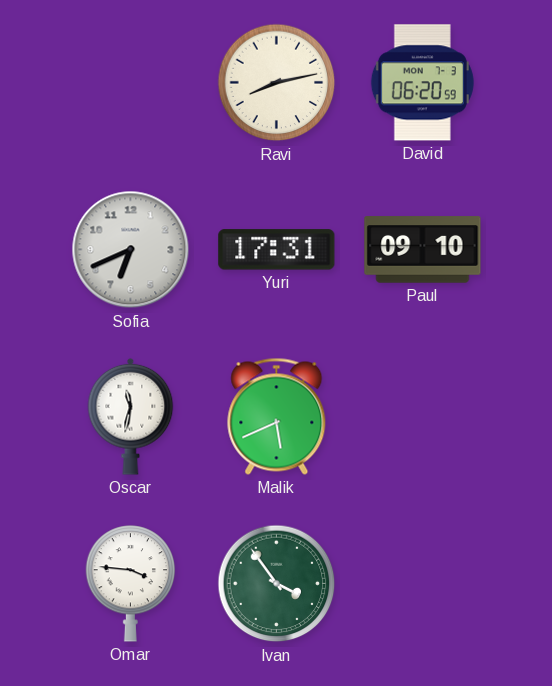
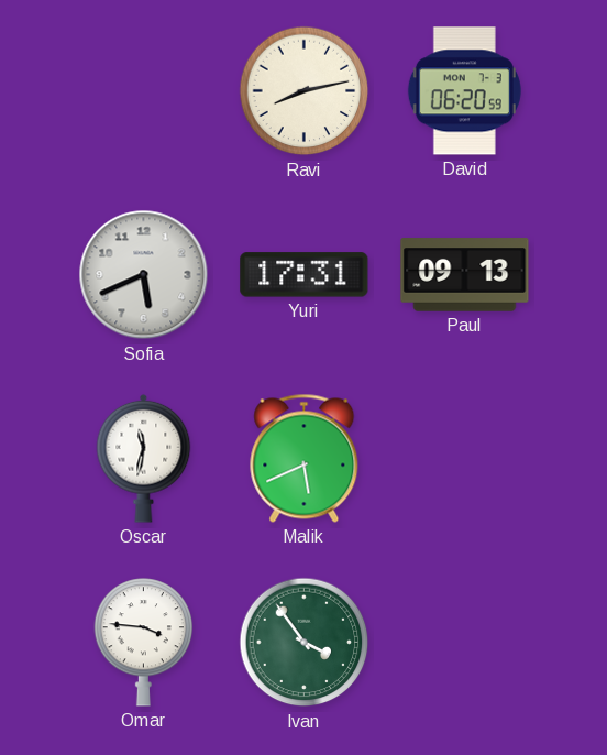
Sofia: 6:41 -> 5:41 (144, 275)
Paul: 09:10 -> 09:13 (465, 275)
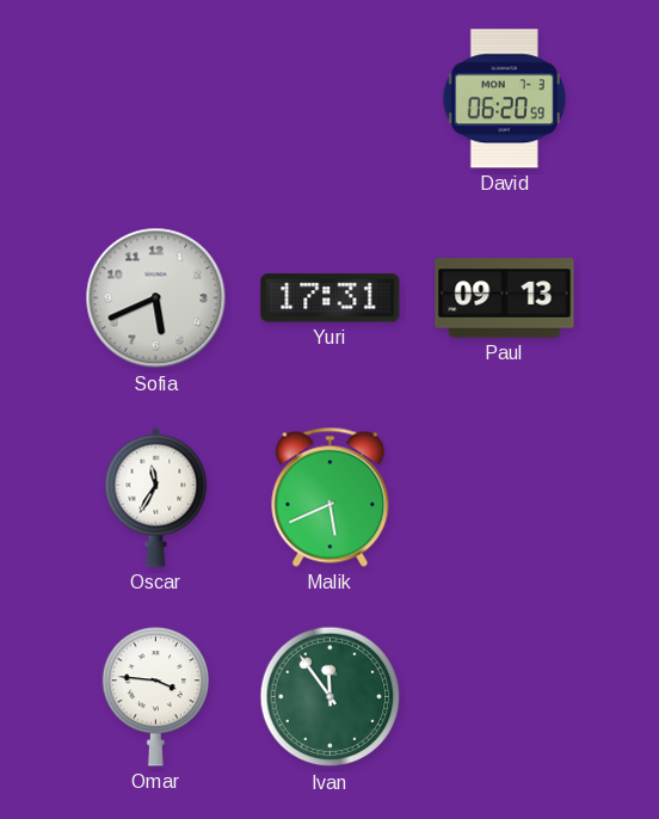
Ravi: 8:13 -> none (305, 91)
Oscar: 11:32 -> 11:35 (156, 497)
Ivan: 3:54 -> 11:54 (331, 697)
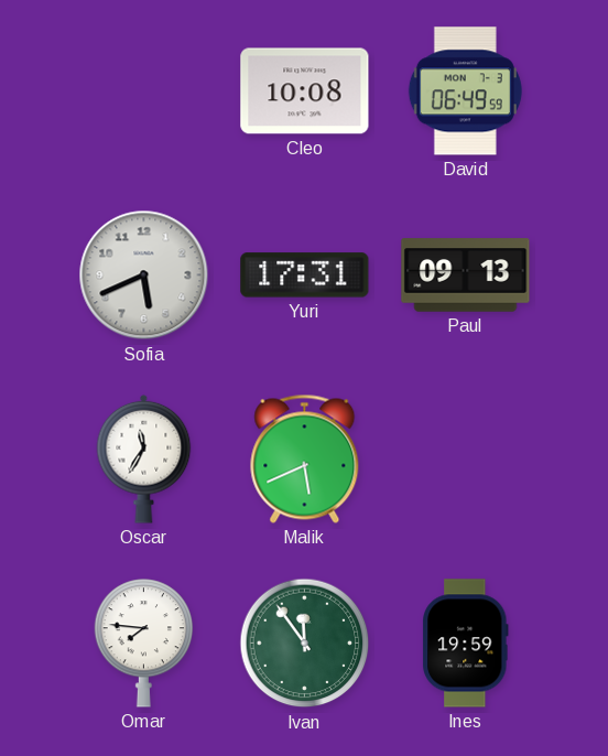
Cleo: none -> 10:08 (305, 91)
David: 06:20 -> 06:49 (465, 91)
Omar: 3:46 -> 7:46 (144, 644)
Ines: none -> 19:59 (466, 644)
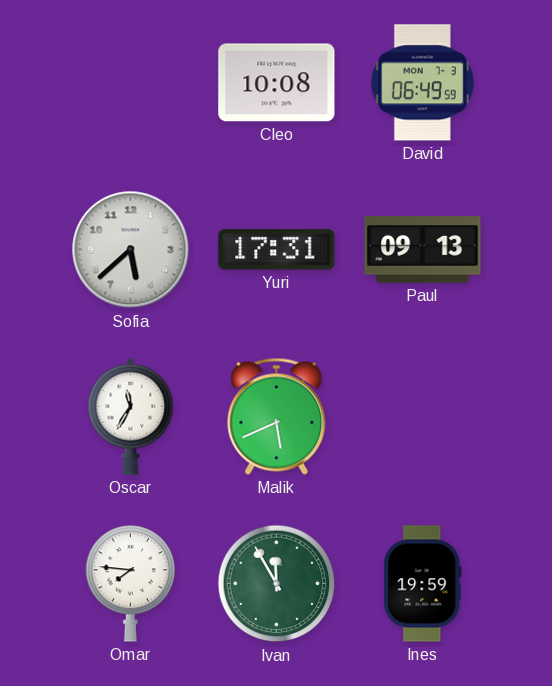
Sofia: 5:41 -> 5:38 (131, 250)
Ivan: 11:54 -> 11:55 (277, 584)
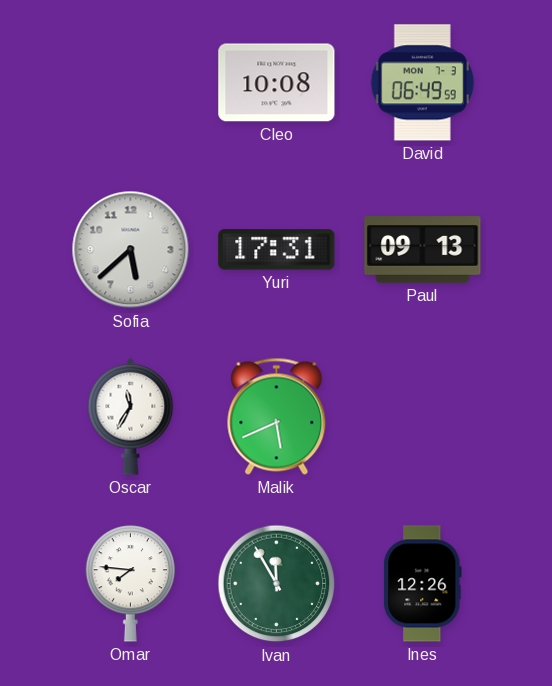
Ines: 19:59 -> 12:26 (423, 584)
